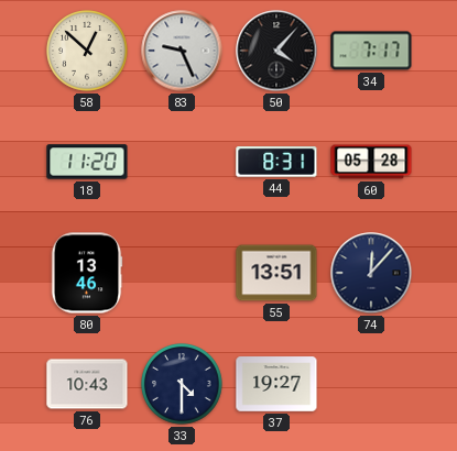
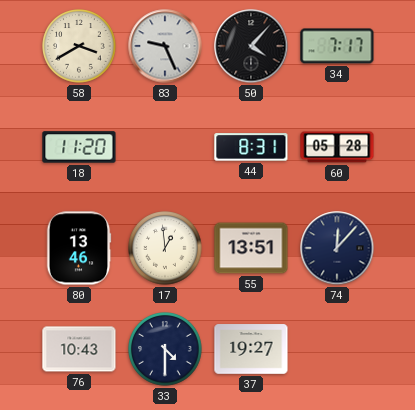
58: 12:52 -> 3:40 (79, 46)
17: none -> 12:59 (165, 248)
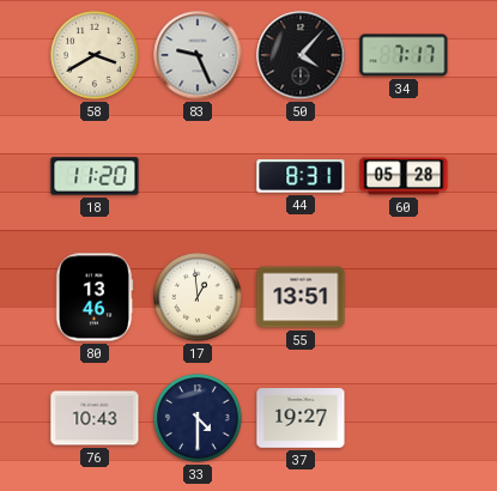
74: 12:07 -> none (337, 248)
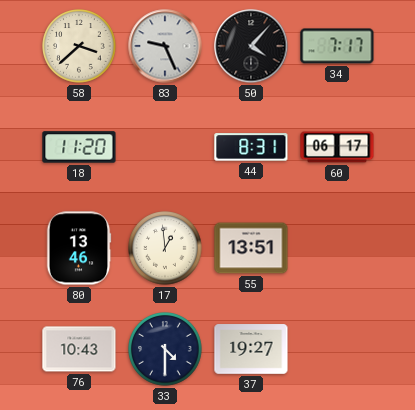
58: 3:40 -> 3:38 (79, 46)
60: 05:28 -> 06:17 (337, 147)
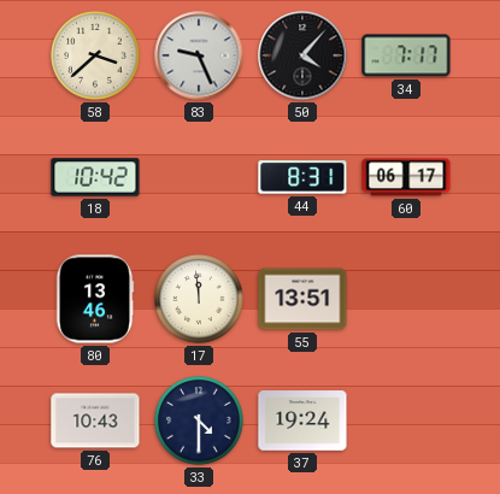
18: 11:20 -> 10:42 (95, 177)
17: 12:59 -> 11:59 (199, 299)
37: 19:27 -> 19:24 (302, 421)
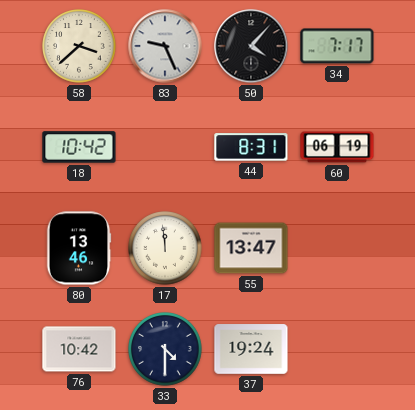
60: 06:17 -> 06:19 (337, 147)
55: 13:51 -> 13:47 (251, 248)
76: 10:43 -> 10:42 (79, 349)
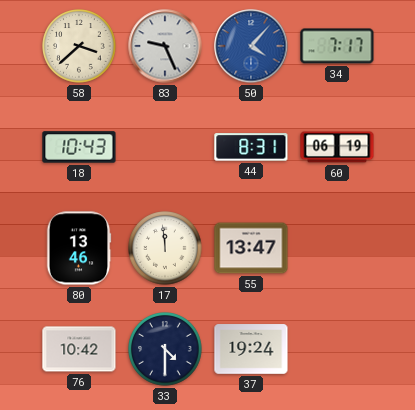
50 dial: black -> blue (251, 46)
18: 10:42 -> 10:43 (79, 147)
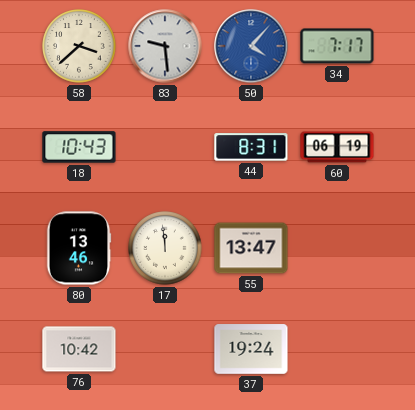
83: 9:26 -> 9:29 (165, 46)
33: 4:30 -> none (165, 349)
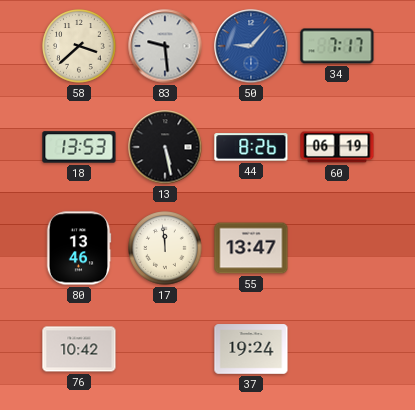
50: 4:07 -> 9:07 (251, 46)
18: 10:43 -> 13:53 (79, 147)
13: none -> 5:28 (165, 147)
44: 8:31 -> 8:26 (251, 147)
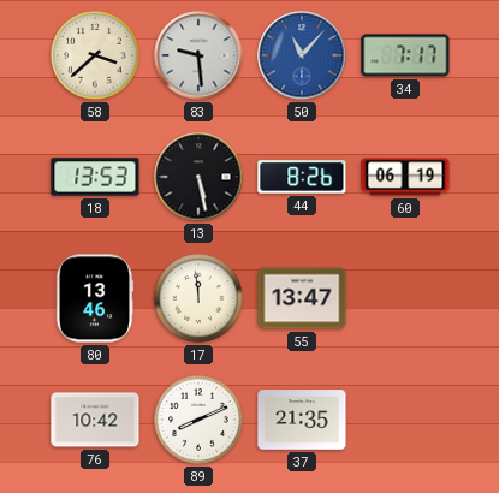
50: 9:07 -> 11:07 (302, 55)
89: none -> 8:11 (198, 420)
37: 19:24 -> 21:35 (302, 420)
